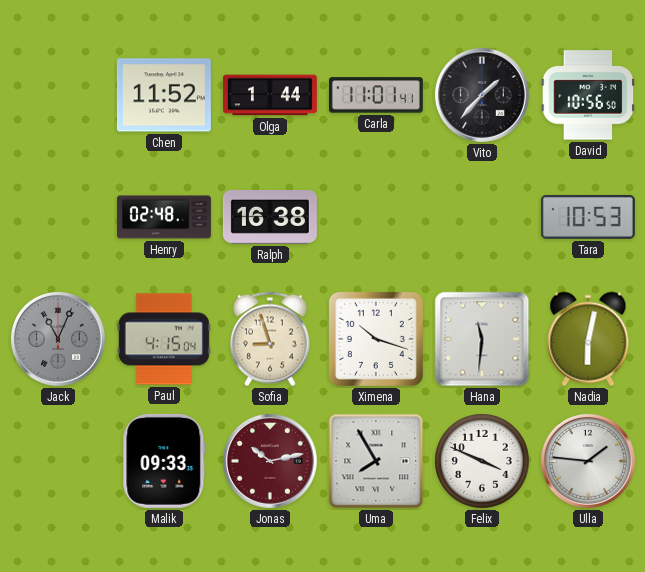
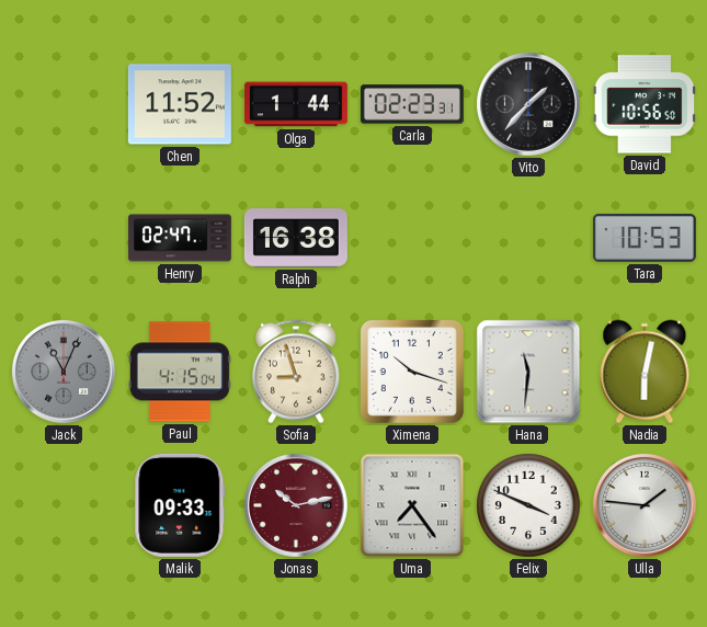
Carla: 11:01 -> 02:23 (412, 104)
Henry: 02:48 -> 02:47 (180, 238)
Uma: 7:55 -> 7:24 (412, 505)
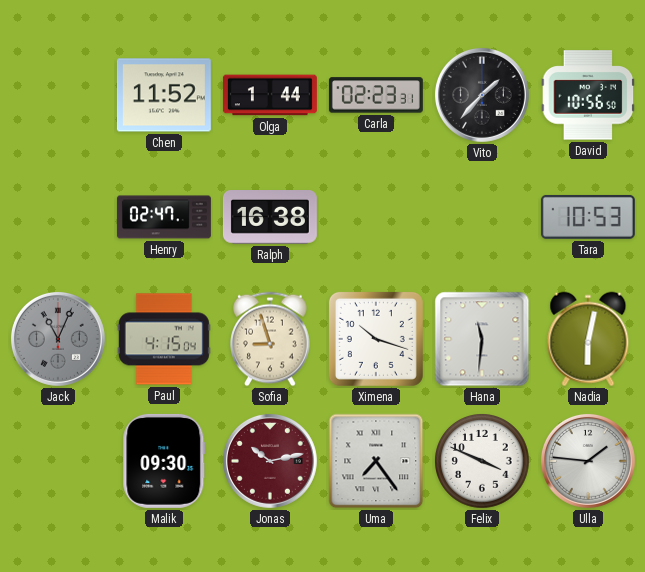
Malik: 09:33 -> 09:30 (164, 461)
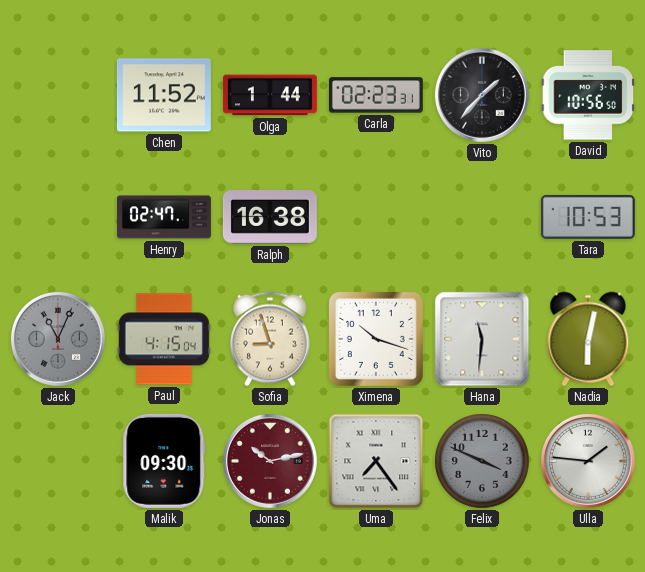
Felix dial: white -> grey (482, 461)
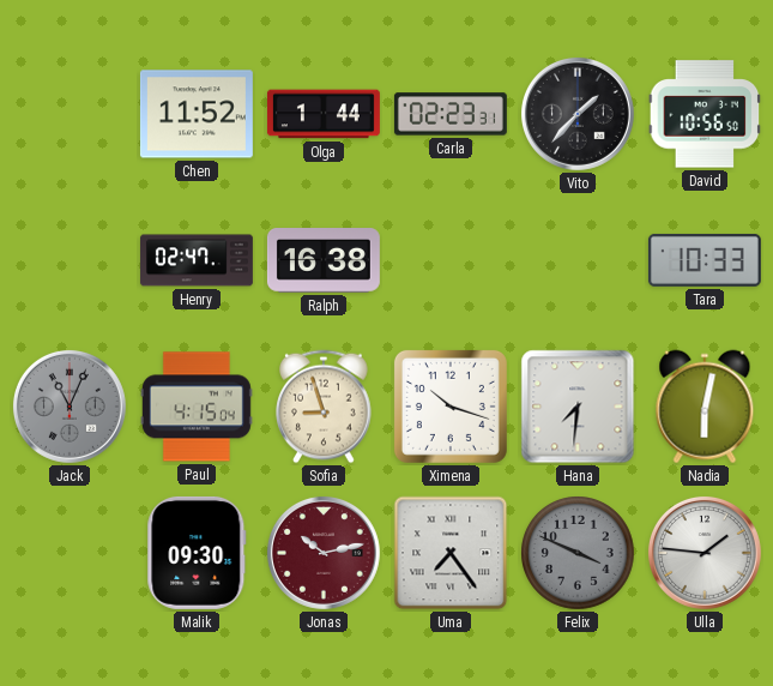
Tara: 10:53 -> 10:33 (705, 260)
Hana: 11:31 -> 7:31 (578, 407)
